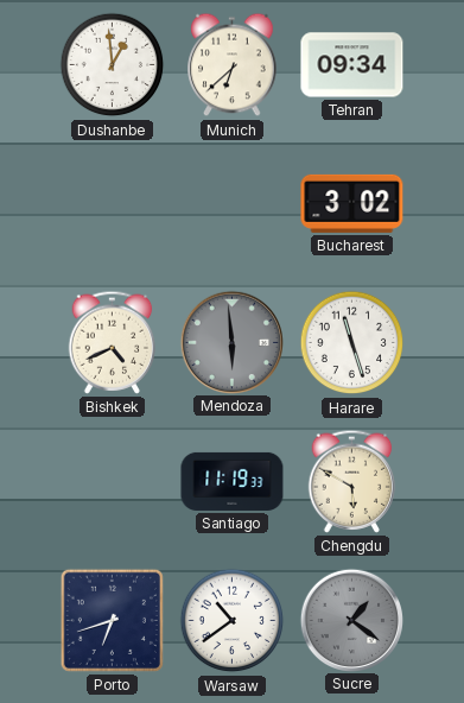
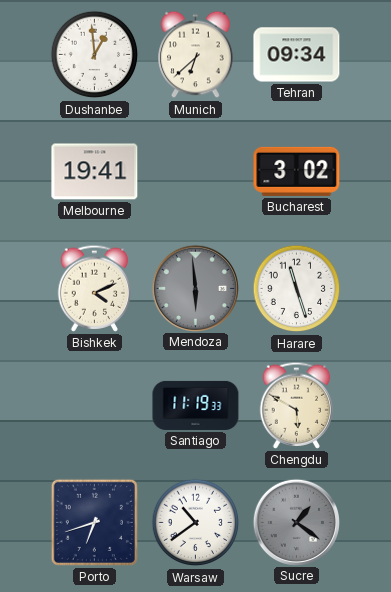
Melbourne: none -> 19:41 (95, 172)
Bishkek: 4:41 -> 4:11 (95, 288)
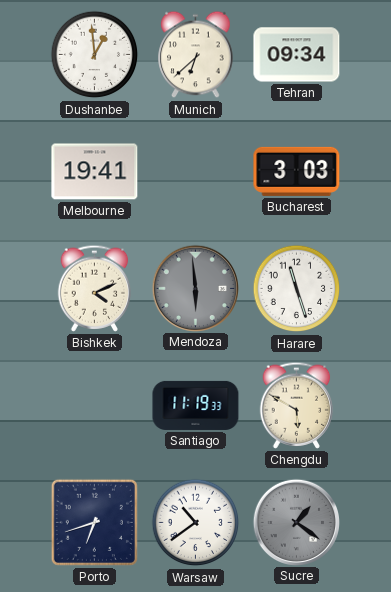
Bucharest: 3:02 -> 3:03 (297, 171)
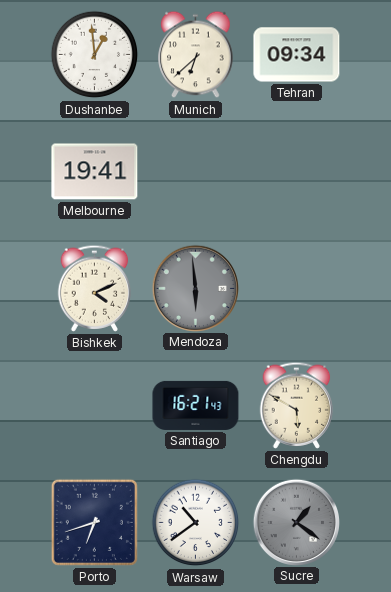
Bucharest: 3:03 -> none (297, 171)
Harare: 11:27 -> none (297, 289)
Santiago: 11:19 -> 16:21 (196, 405)
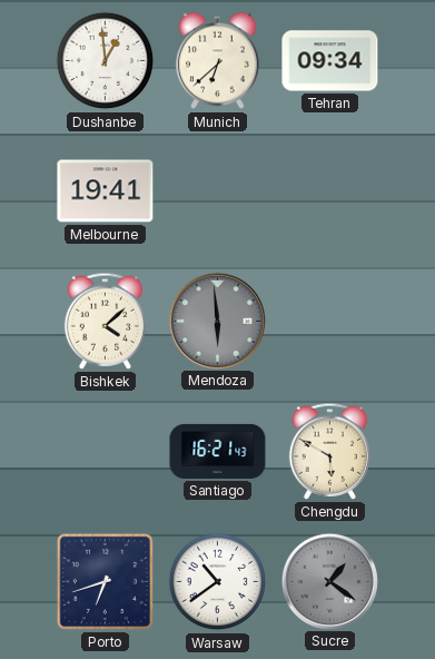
Bishkek: 4:11 -> 4:08 (106, 321)
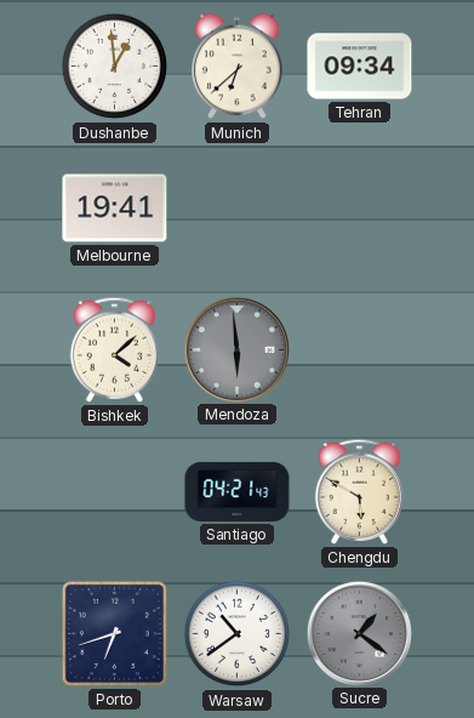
Santiago: 16:21 -> 04:21 (238, 491)
